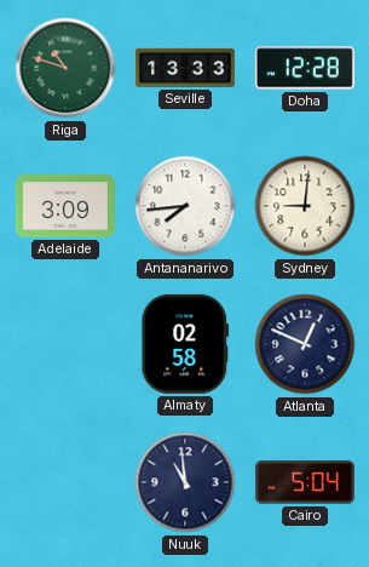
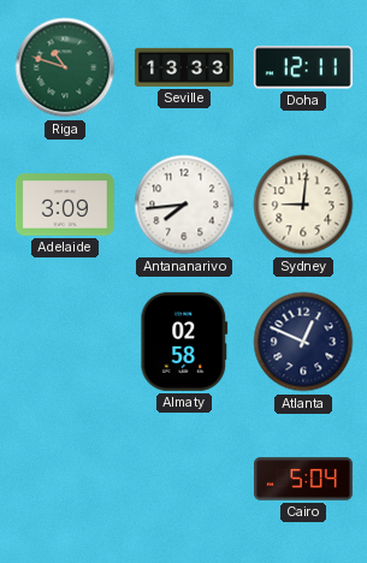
Doha: 12:28 -> 12:11 (303, 67)
Nuuk: 10:59 -> none (185, 482)
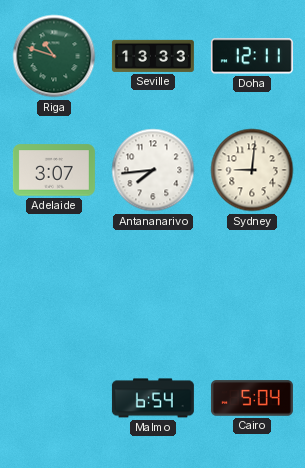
Adelaide: 3:09 -> 3:07 (54, 170)
Almaty: 02:58 -> none (184, 342)
Atlanta: 12:49 -> none (303, 342)
Malmo: none -> 6:54 (153, 398)
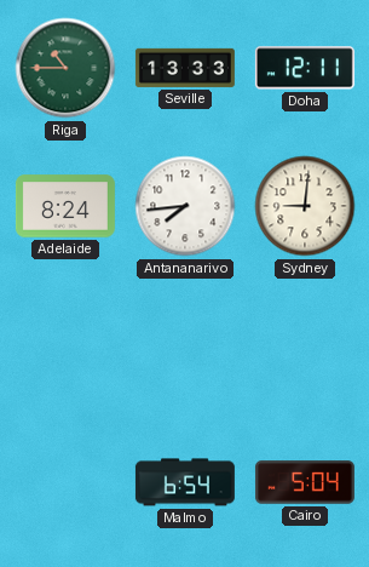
Riga: 10:48 -> 10:45 (65, 68)
Adelaide: 3:07 -> 8:24 (65, 206)
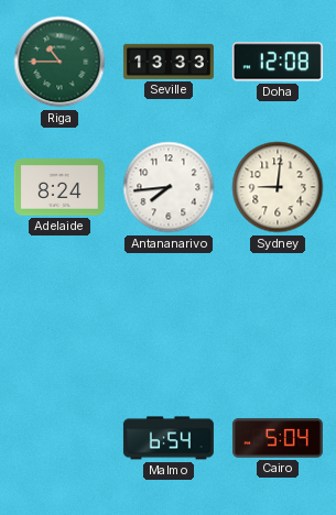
Doha: 12:11 -> 12:08 (278, 62)
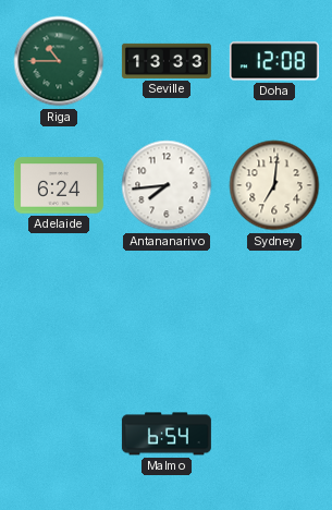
Adelaide: 8:24 -> 6:24 (59, 185)
Sydney: 9:01 -> 7:01 (274, 185)
Cairo: 5:04 -> none (278, 438)
